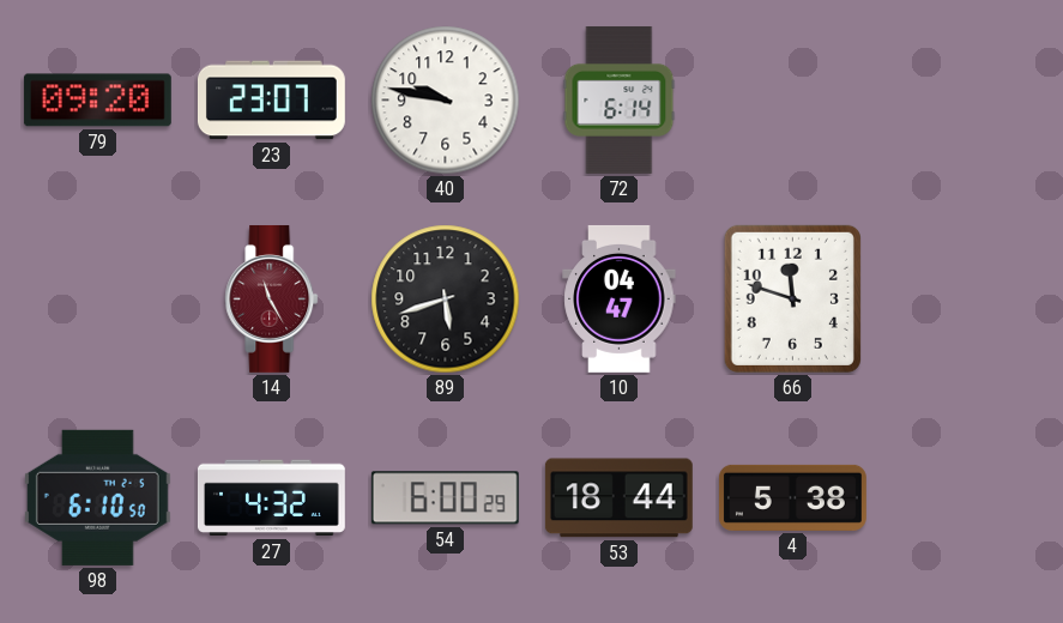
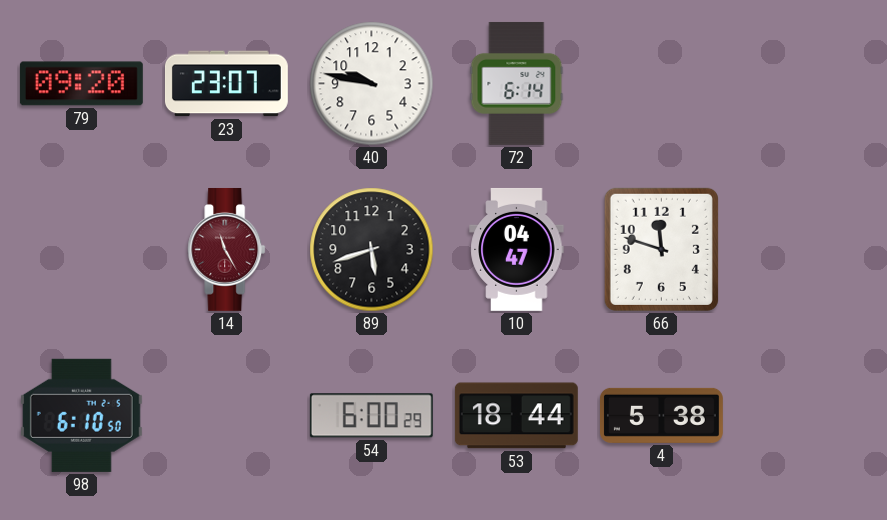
27: 4:32 -> none (271, 498)
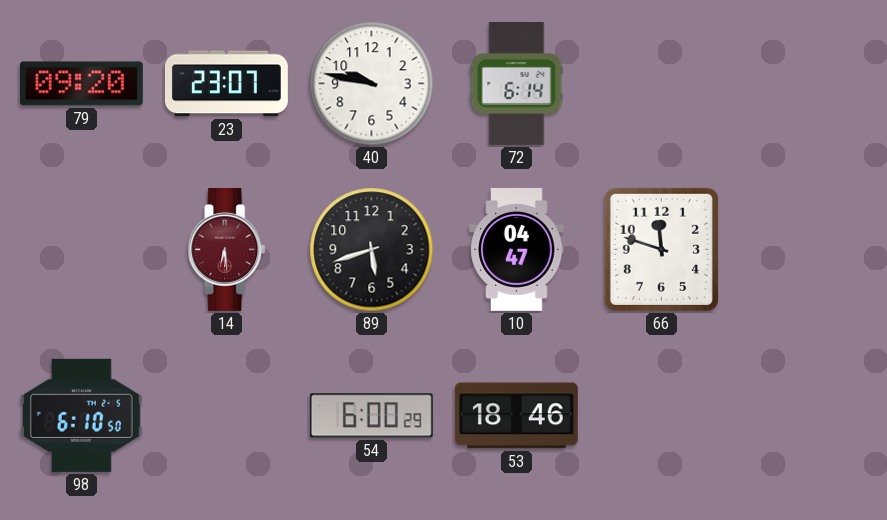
14: 11:25 -> 6:29 (227, 249)
53: 18:44 -> 18:46 (516, 416)
4: 5:38 -> none (661, 415)
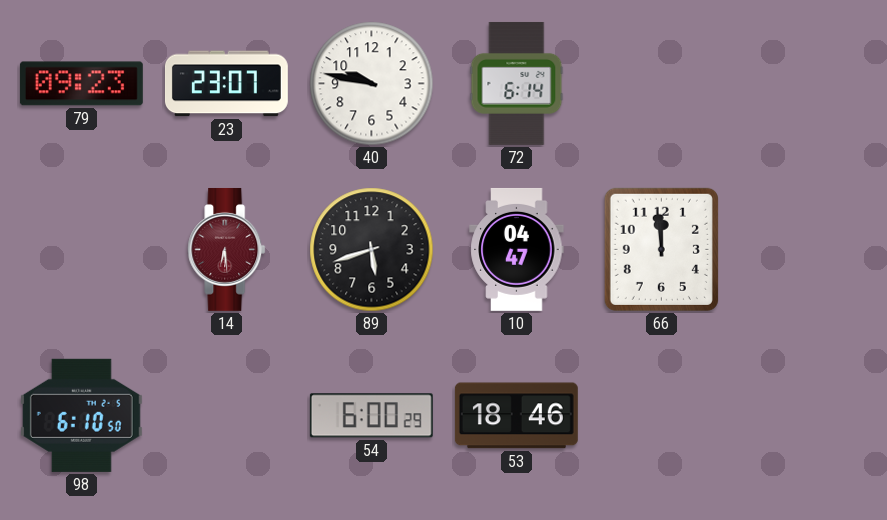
79: 09:20 -> 09:23 (81, 84)
66: 11:48 -> 11:59 (661, 249)
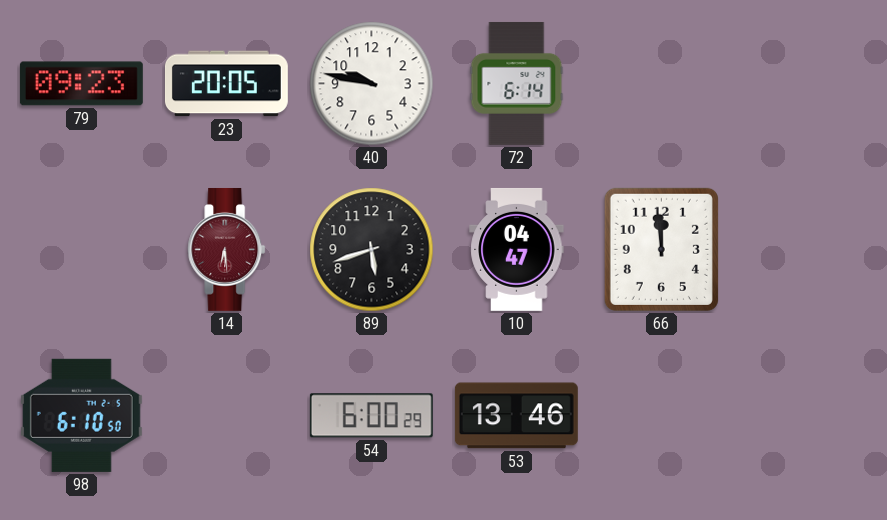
23: 23:07 -> 20:05 (226, 84)
53: 18:46 -> 13:46 (516, 416)
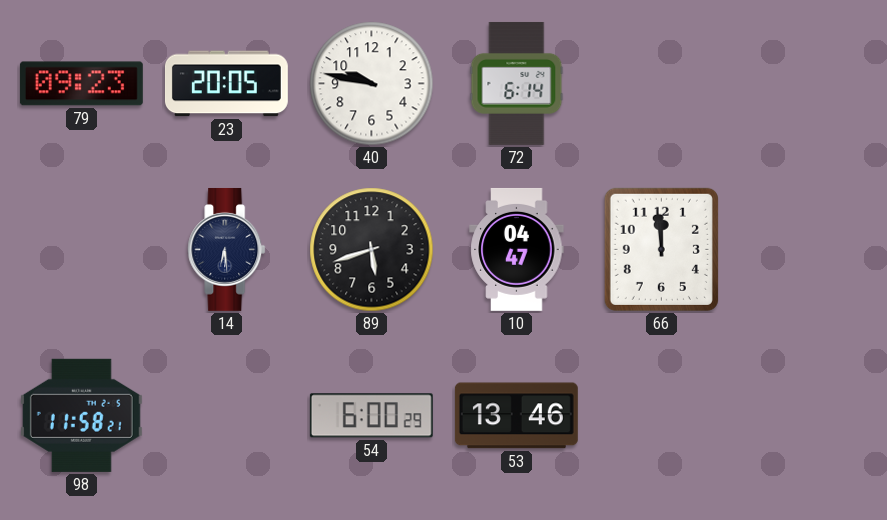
14 dial: burgundy -> navy (227, 249)
98: 6:10 -> 11:58 (81, 415)
